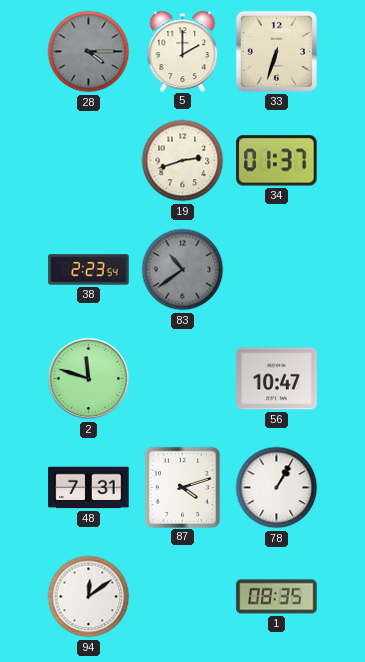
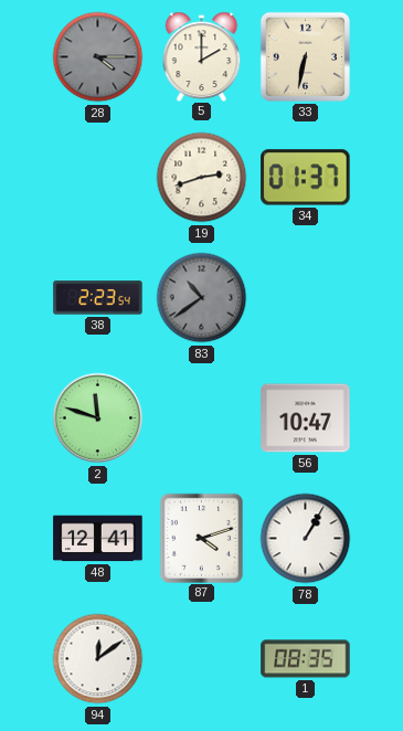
33: 6:33 -> 6:32 (305, 56)
48: 7:31 -> 12:41 (98, 539)
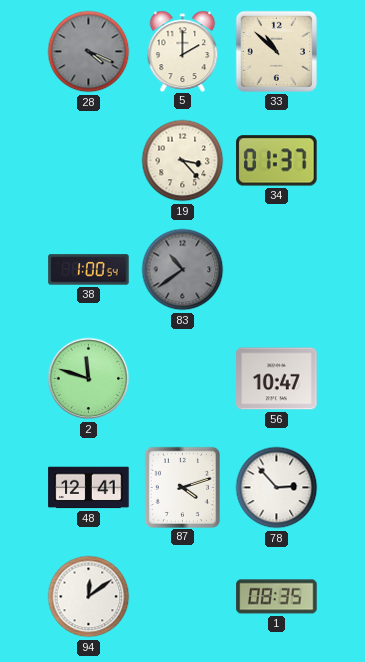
28: 4:15 -> 4:19 (89, 52)
33: 6:32 -> 10:52 (276, 51)
19: 2:42 -> 3:23 (183, 161)
38: 2:23 -> 1:00 (89, 270)
78: 1:05 -> 2:53 (277, 488)
